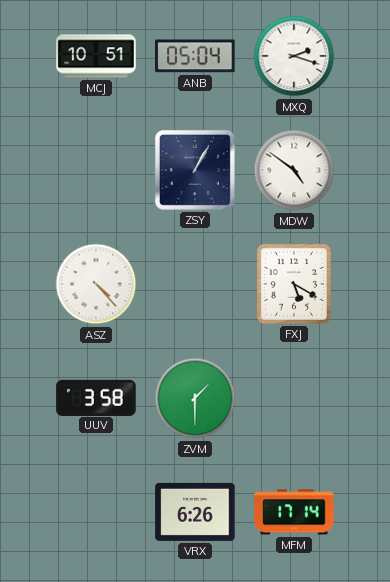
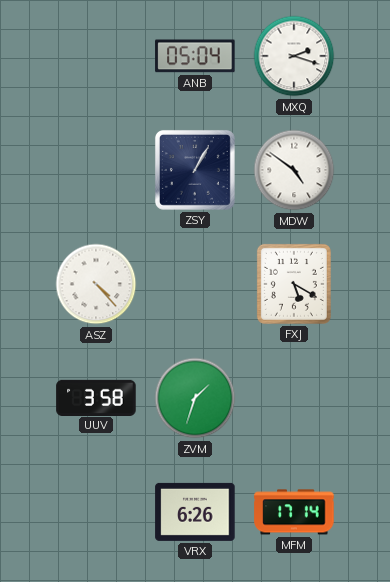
MCJ: 10:51 -> none (96, 56)
ZVM: 1:30 -> 1:33 (195, 398)
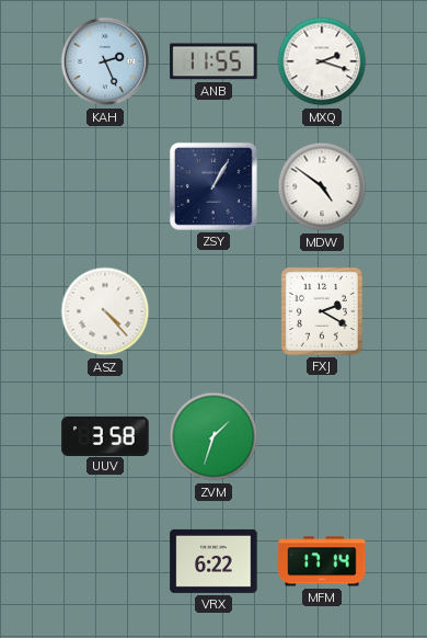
KAH: none -> 2:26 (105, 61)
ANB: 05:04 -> 11:55 (214, 61)
FXJ: 5:20 -> 2:20 (322, 311)
VRX: 6:26 -> 6:22 (214, 561)
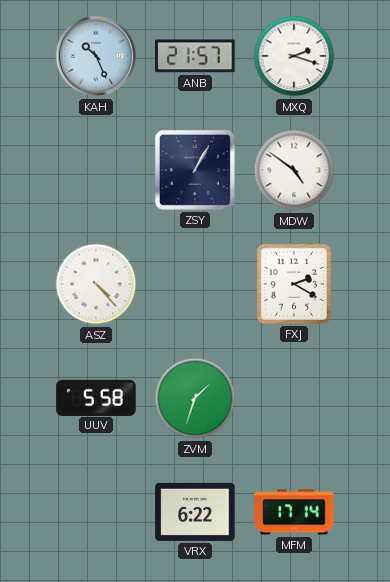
KAH: 2:26 -> 10:26 (96, 56)
ANB: 11:55 -> 21:57 (195, 56)
UUV: 3:58 -> 5:58 (96, 397)
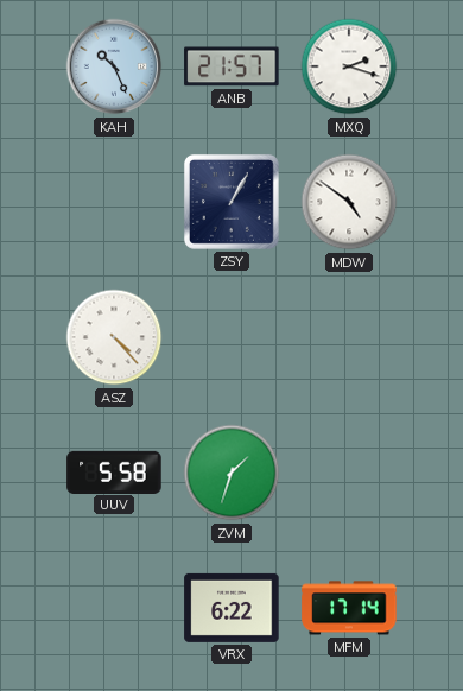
FXJ: 2:20 -> none (294, 284)
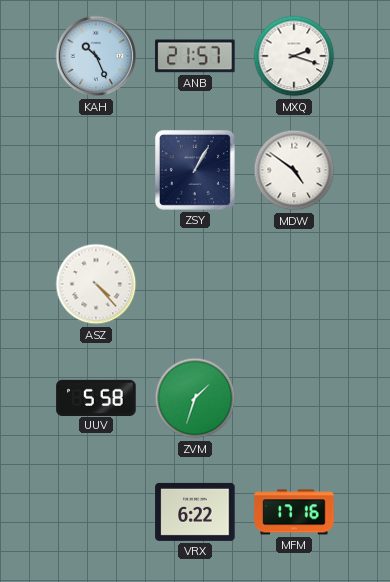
MFM: 17:14 -> 17:16 (294, 512)
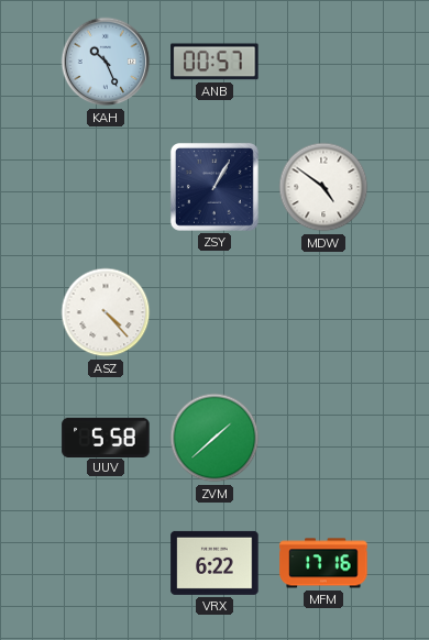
ANB: 21:57 -> 00:57 (215, 62)
MXQ: 2:18 -> none (294, 56)
ZVM: 1:33 -> 1:38 (215, 438)
